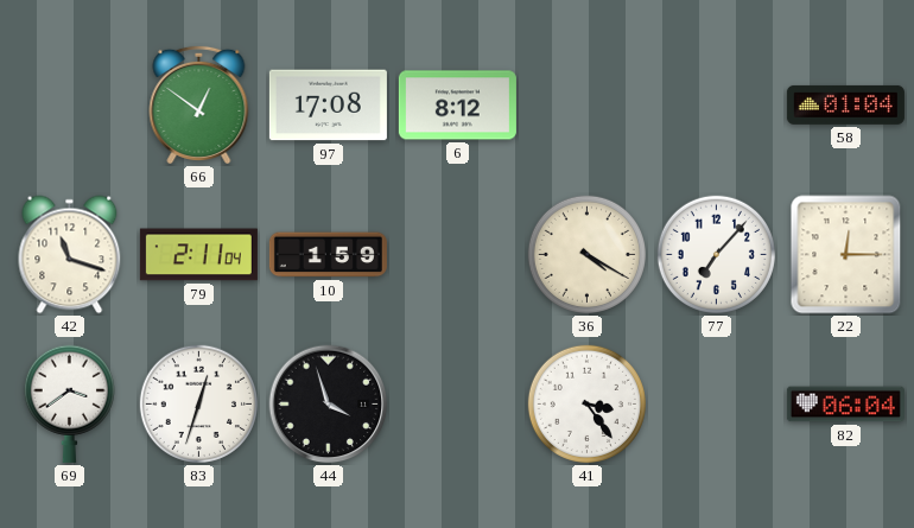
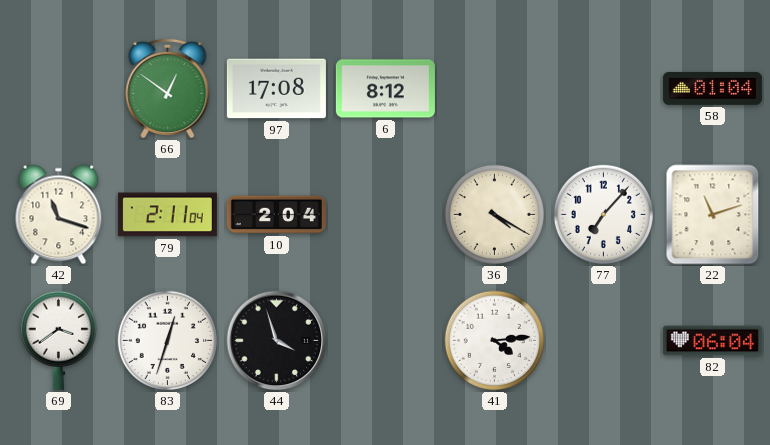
10: 1:59 -> 2:04 (276, 215)
22: 12:15 -> 11:12 (713, 215)
41: 3:24 -> 4:14 (494, 340)
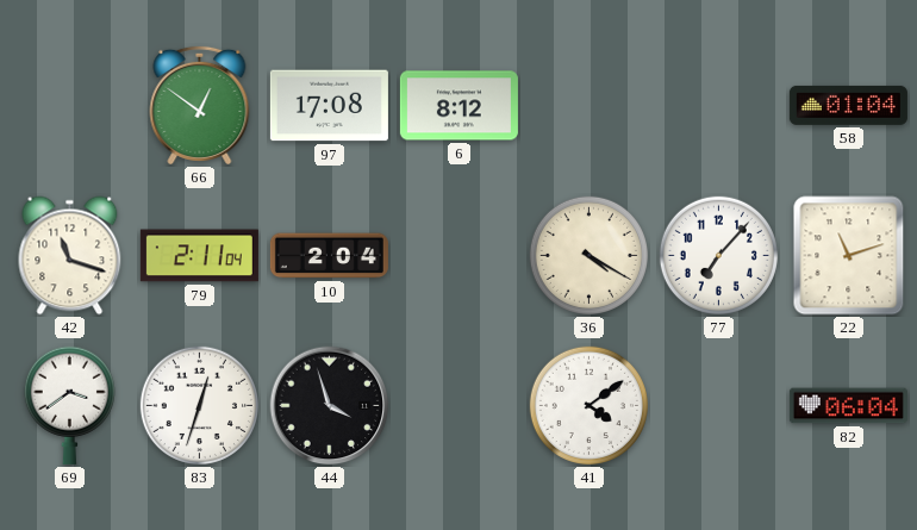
41: 4:14 -> 4:09 (588, 405)
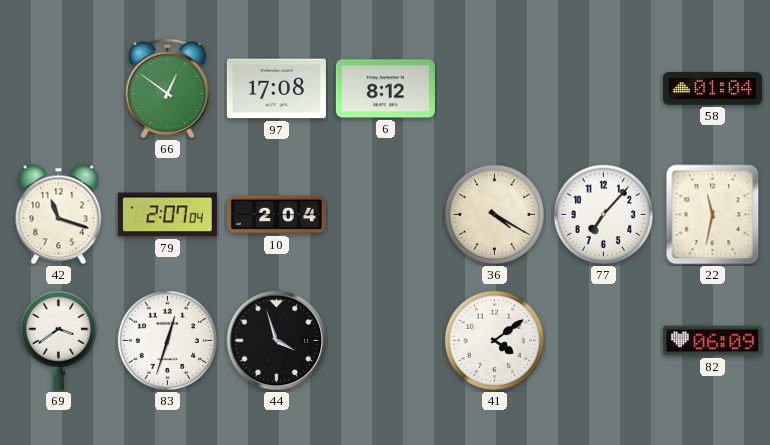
79: 2:11 -> 2:07 (167, 215)
22: 11:12 -> 11:32 (713, 215)
82: 06:04 -> 06:09 (712, 341)
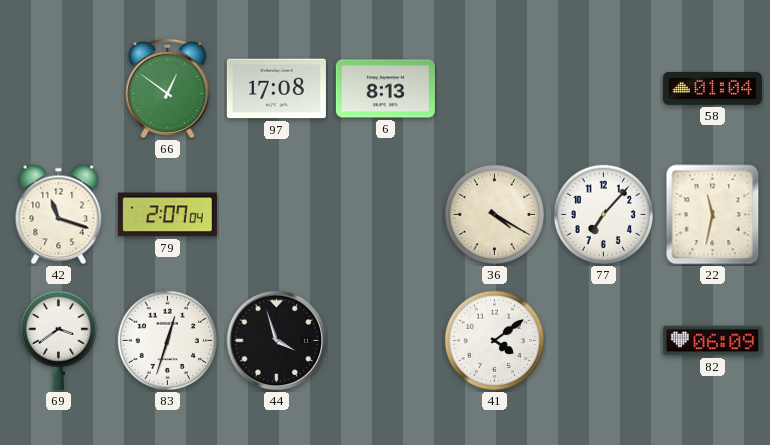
6: 8:12 -> 8:13 (385, 89)
10: 2:04 -> none (276, 215)
